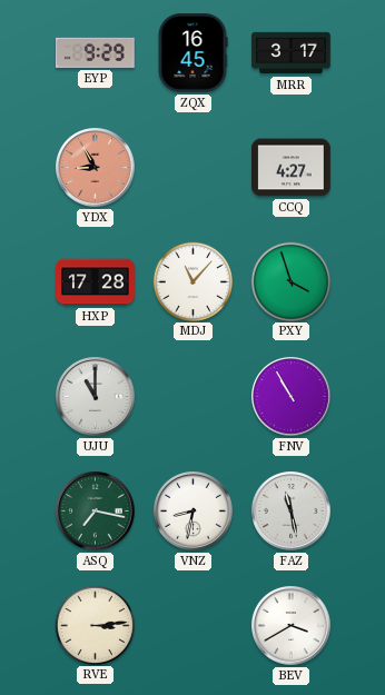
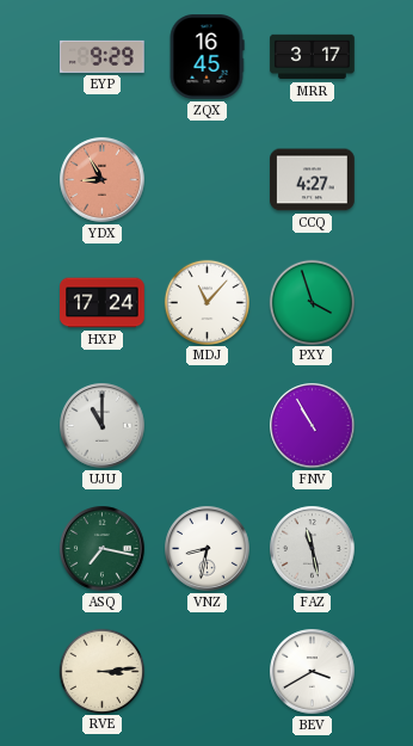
HXP: 17:28 -> 17:24 (103, 303)
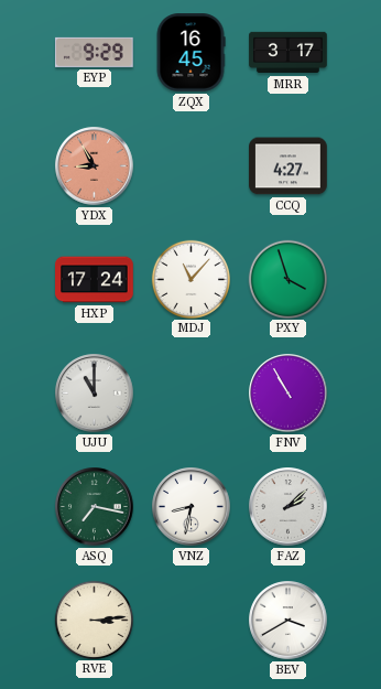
FAZ: 11:28 -> 2:08 (289, 507)
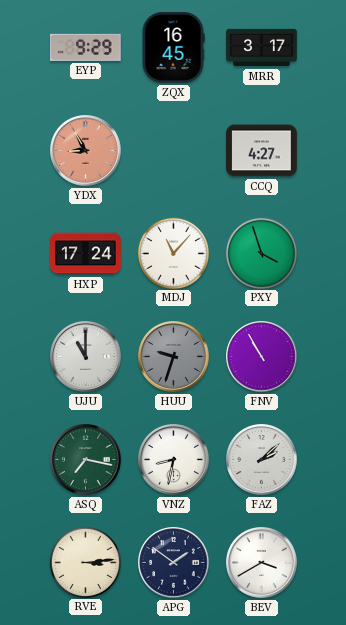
HUU: none -> 9:33 (174, 357)
APG: none -> 1:51 (174, 563)
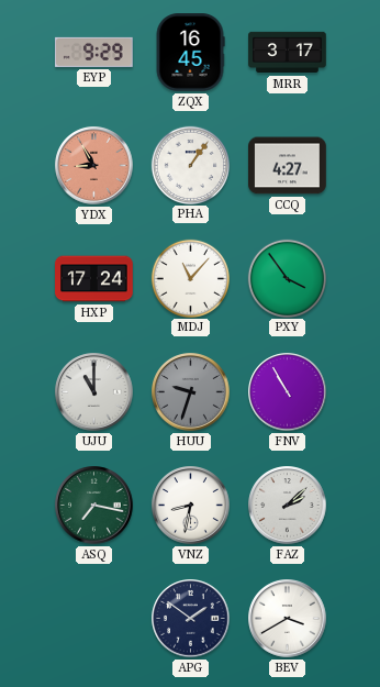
PHA: none -> 1:06 (190, 165)
PXY: 3:57 -> 3:54 (287, 278)
RVE: 3:14 -> none (85, 562)
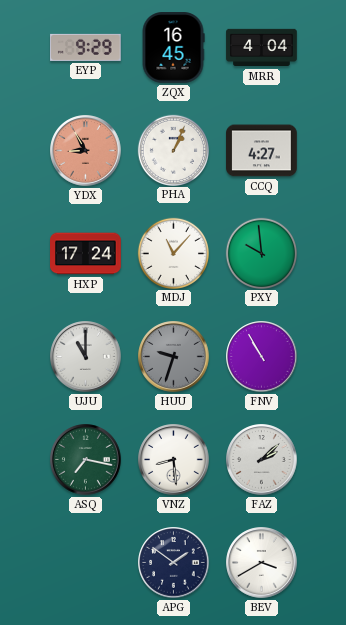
MRR: 3:17 -> 4:04 (262, 48)
PHA: 1:06 -> 1:04 (173, 150)
PXY: 3:54 -> 9:59 (261, 253)
VNZ: 8:32 -> 8:29 (174, 460)
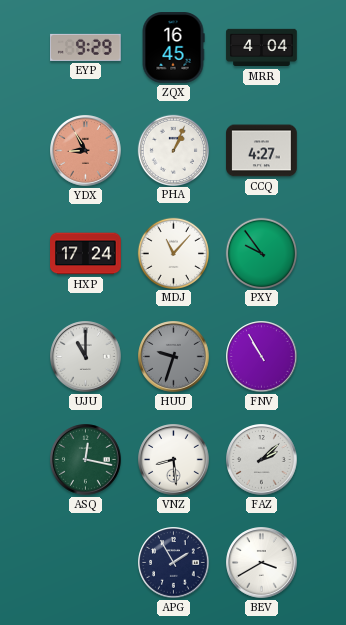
PXY: 9:59 -> 9:54 (261, 253)
ASQ: 7:17 -> 12:17 (86, 460)
APG: 1:51 -> 1:55 (174, 563)
